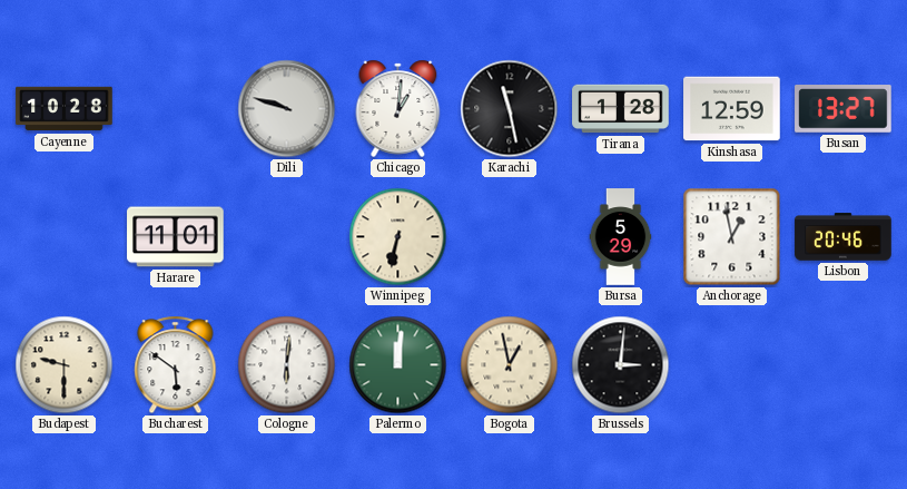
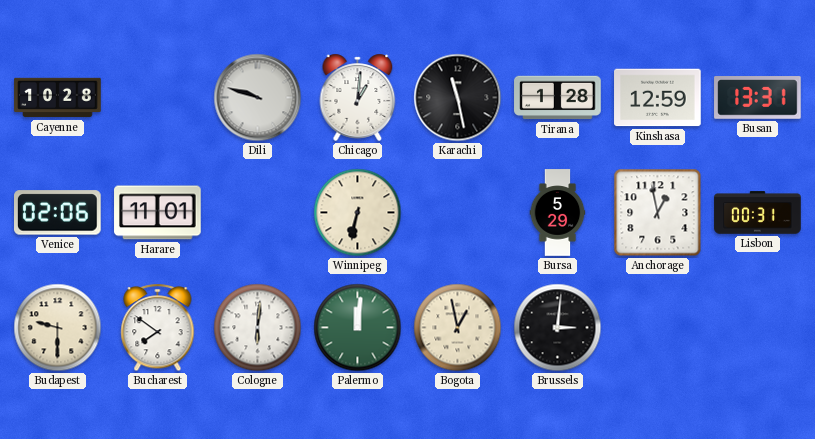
Busan: 13:27 -> 13:31 (758, 98)
Venice: none -> 02:06 (58, 213)
Lisbon: 20:46 -> 00:31 (758, 213)
Bucharest: 5:51 -> 7:51 (158, 328)
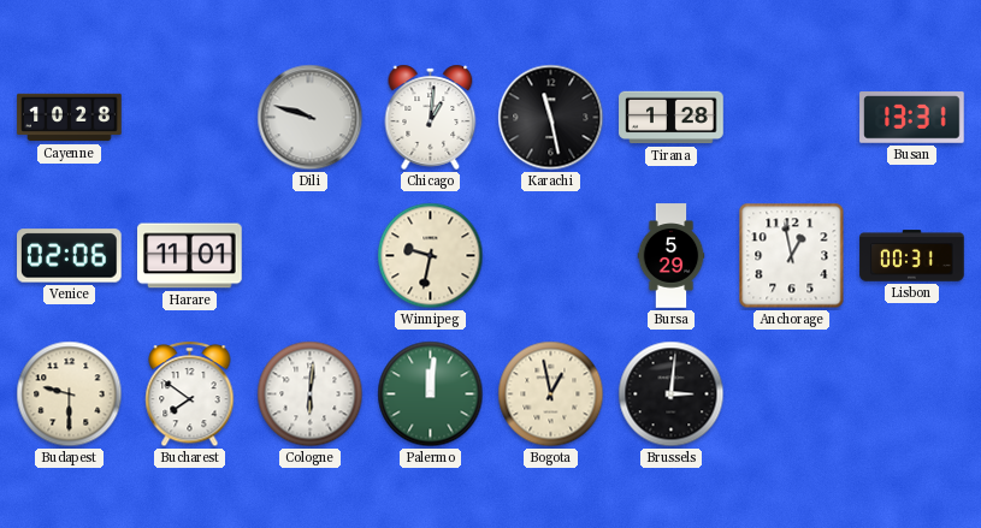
Kinshasa: 12:59 -> none (658, 98)
Winnipeg: 6:32 -> 9:32 (431, 256)
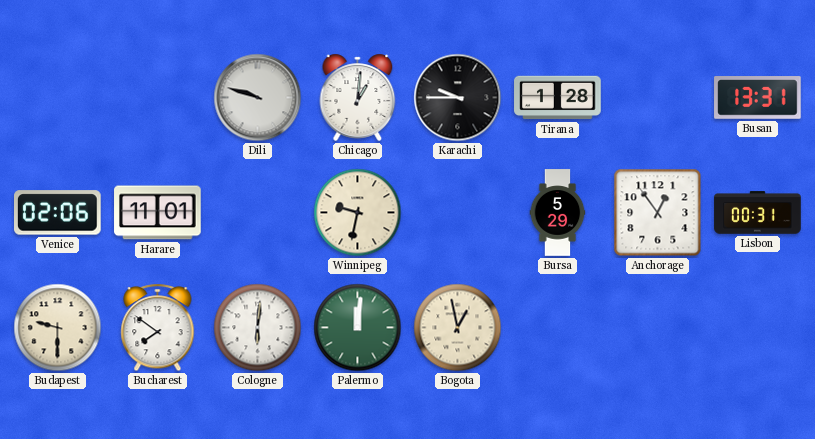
Cayenne: 10:28 -> none (70, 118)
Karachi: 11:28 -> 9:45 (458, 98)
Anchorage: 12:58 -> 12:54 (658, 213)
Brussels: 3:01 -> none (672, 394)
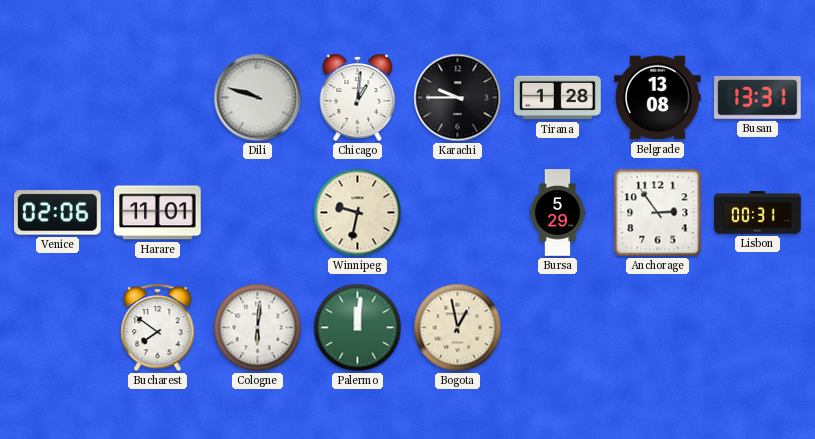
Belgrade: none -> 13:08 (658, 98)
Anchorage: 12:54 -> 2:54 (658, 213)
Budapest: 9:30 -> none (58, 328)
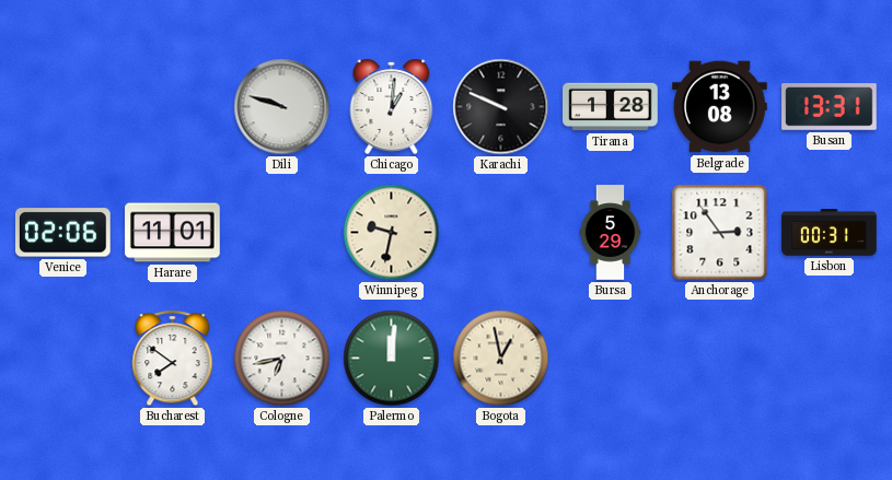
Karachi: 9:45 -> 9:49 (501, 107)
Cologne: 6:01 -> 6:43 (282, 359)
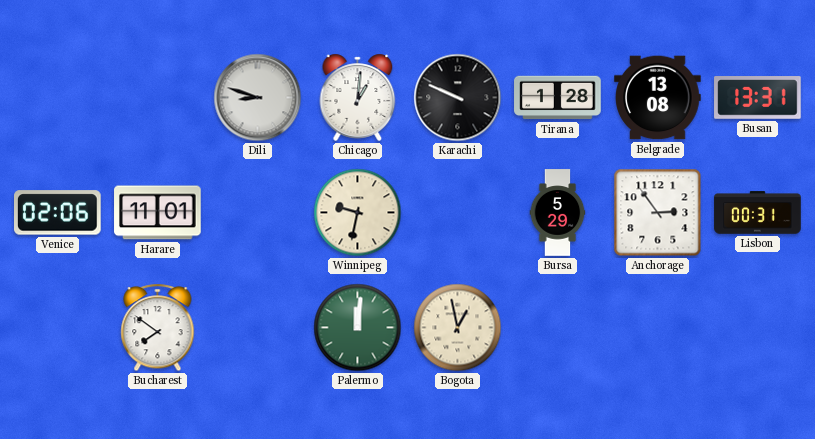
Dili: 9:48 -> 8:48 (258, 98)
Cologne: 6:43 -> none (282, 359)
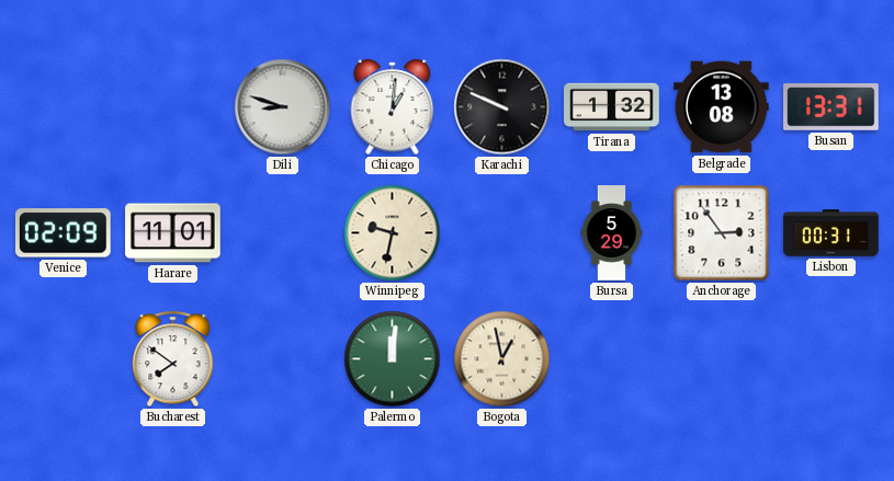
Tirana: 1:28 -> 1:32 (612, 107)
Venice: 02:06 -> 02:09 (64, 233)
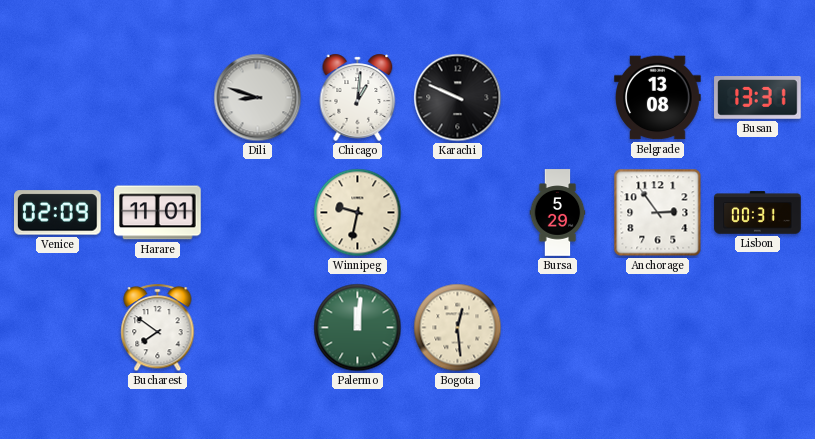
Tirana: 1:32 -> none (612, 107)
Bogota: 12:58 -> 12:29 (458, 328)
